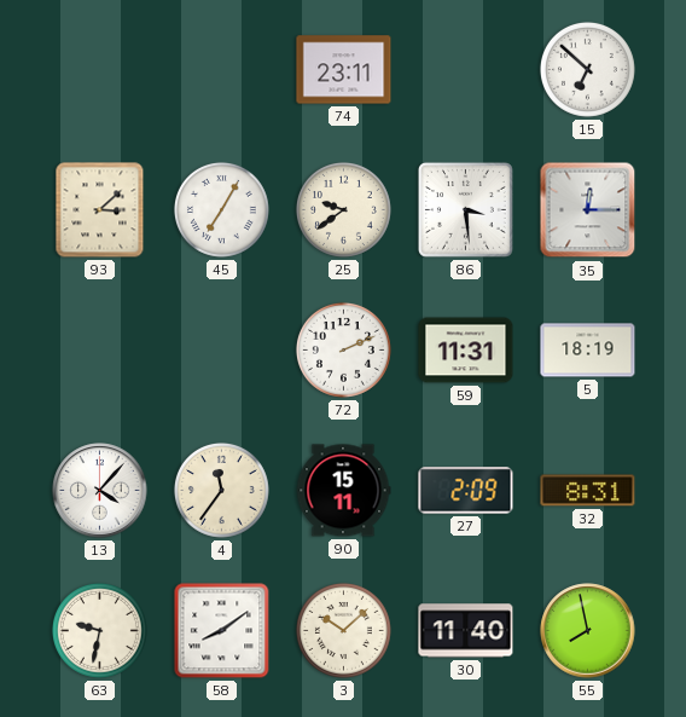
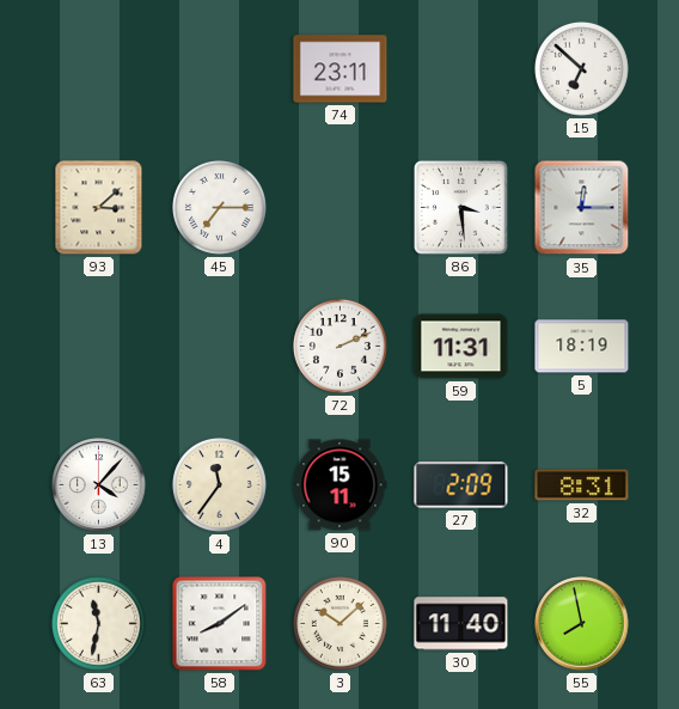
45: 7:05 -> 7:15 (219, 207)
25: 9:39 -> none (343, 209)
63: 9:32 -> 11:32 (98, 623)
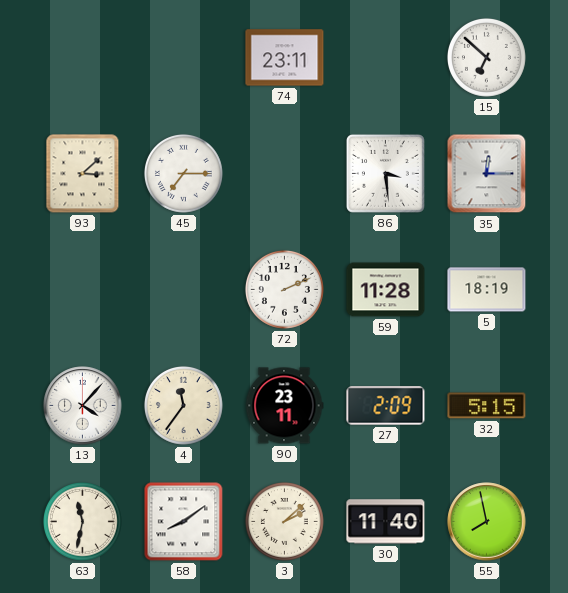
59: 11:31 -> 11:28 (386, 290)
90: 15:11 -> 23:11 (284, 406)
32: 8:31 -> 5:15 (487, 406)
3: 10:08 -> 2:08 (284, 521)
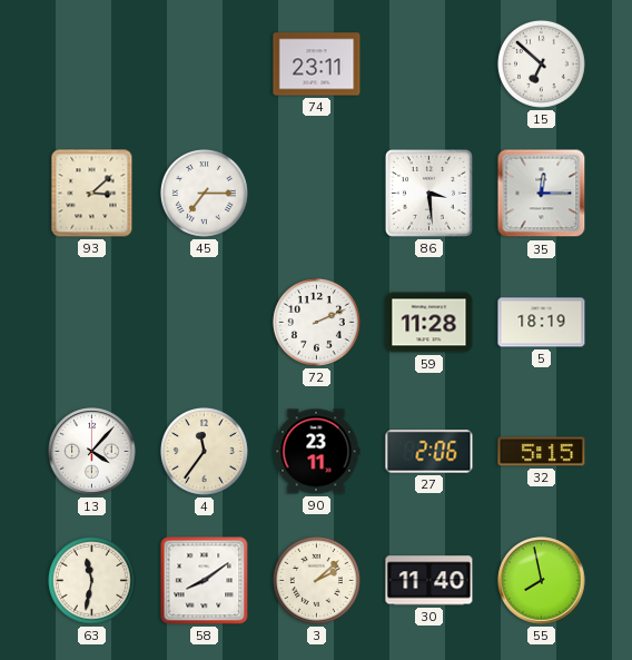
27: 2:09 -> 2:06 (429, 452)
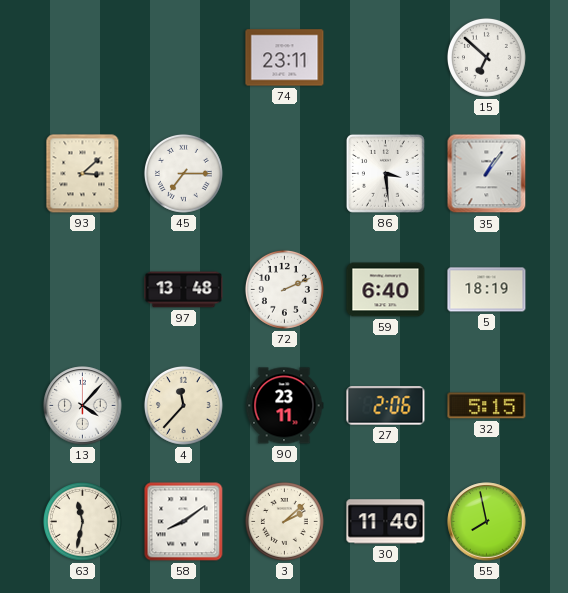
35: 12:15 -> 1:06 (487, 174)
97: none -> 13:48 (184, 290)
59: 11:28 -> 6:40 (386, 290)
4: 11:36 -> 11:37 (183, 405)
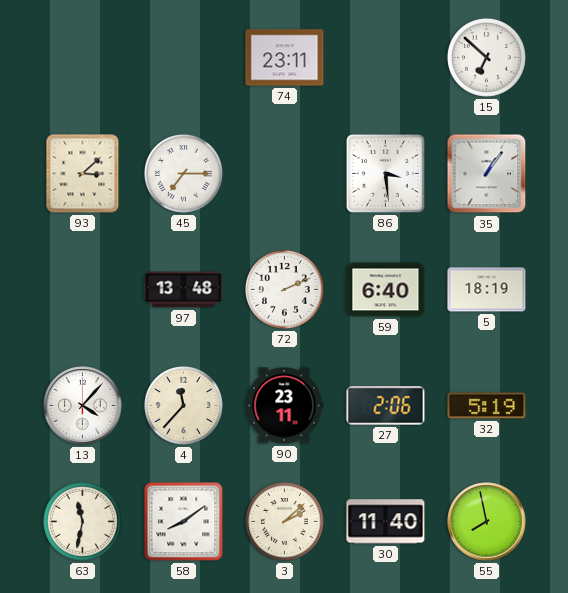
32: 5:15 -> 5:19 (487, 406)
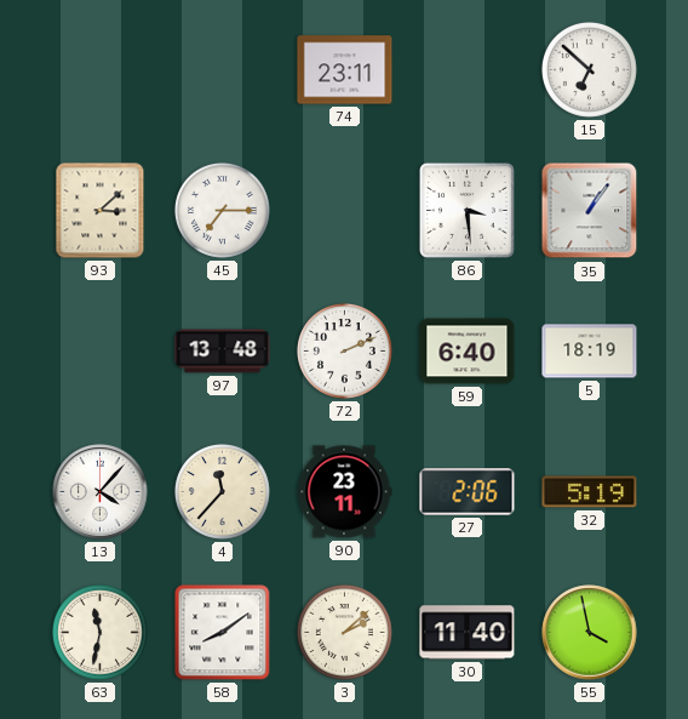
55: 7:58 -> 3:58 (590, 633)
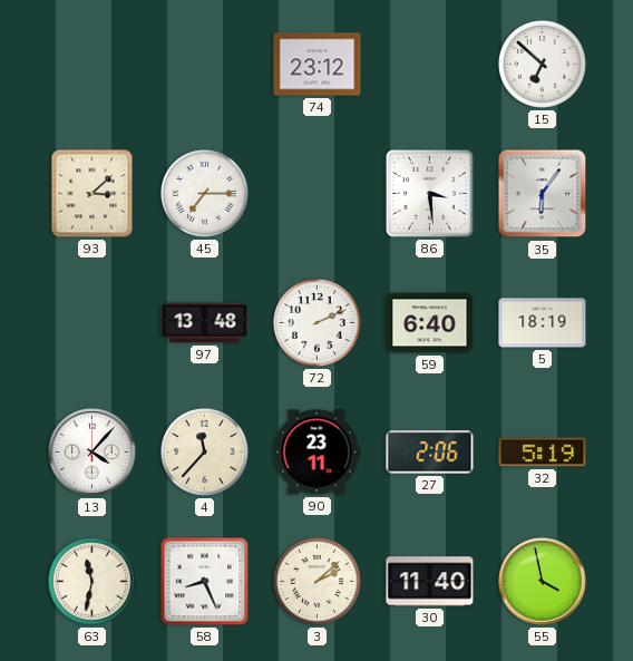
74: 23:11 -> 23:12 (318, 65)
35: 1:06 -> 6:06 (543, 194)
58: 8:09 -> 8:26 (205, 582)
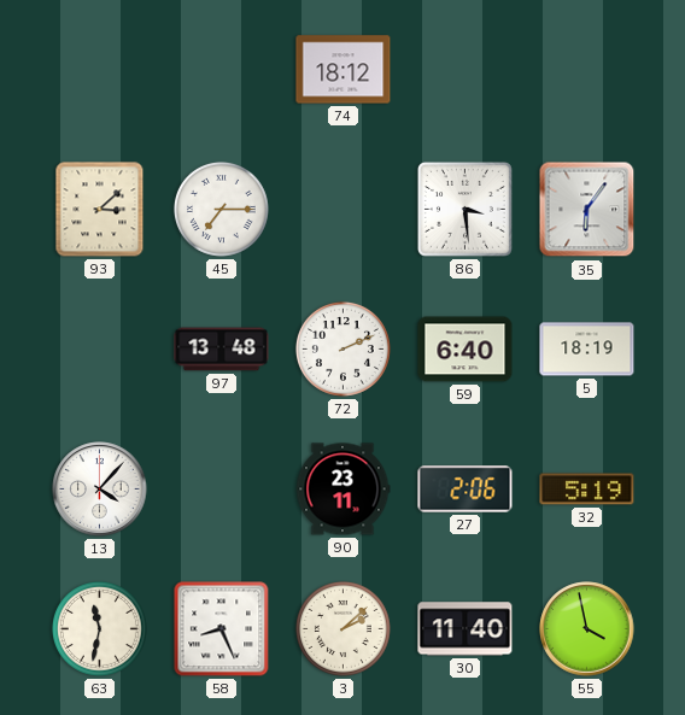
74: 23:12 -> 18:12 (344, 70)
15: 6:52 -> none (542, 64)
4: 11:37 -> none (204, 451)
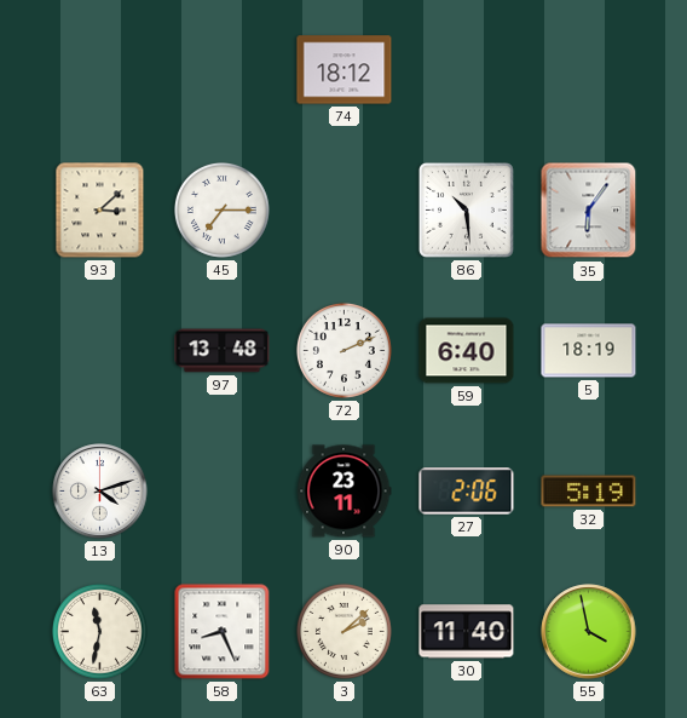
86: 3:29 -> 10:29 (466, 209)
13: 4:07 -> 4:12 (100, 492)
